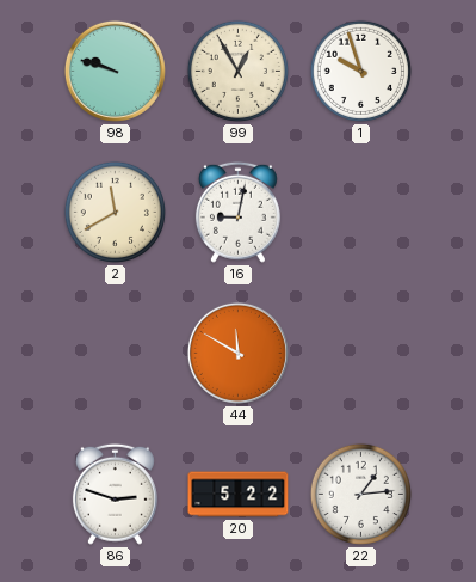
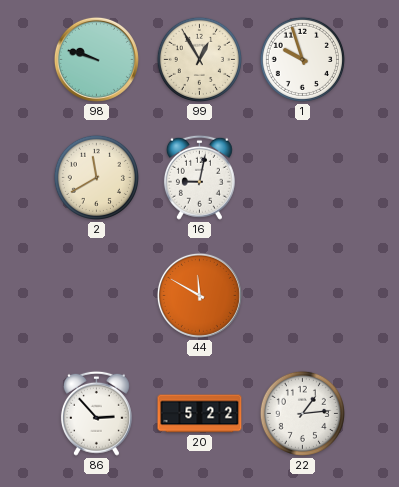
86: 2:48 -> 2:53 (96, 413)
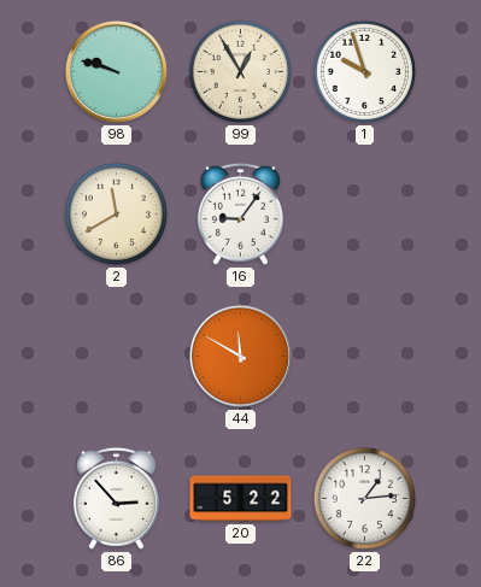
16: 9:02 -> 9:06 (240, 213)
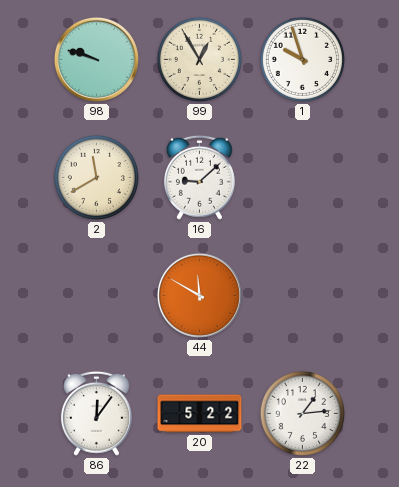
16: 9:06 -> 9:08 (199, 177)
86: 2:53 -> 12:06 (96, 413)
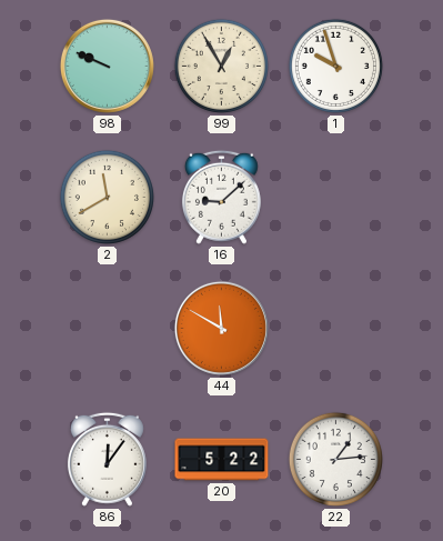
98: 9:48 -> 9:49 (107, 66)
